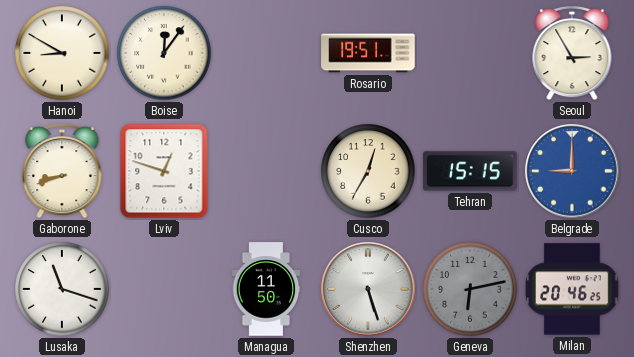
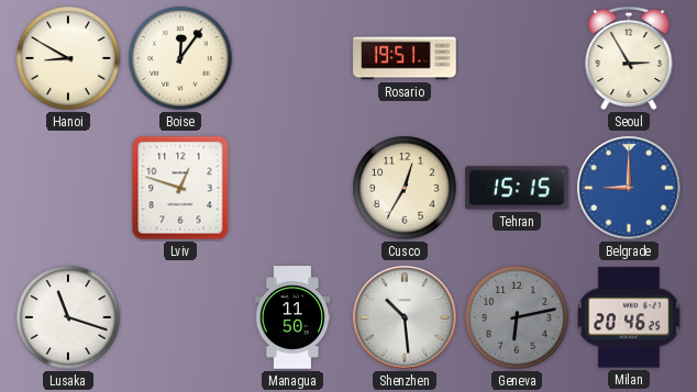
Gaborone: 8:42 -> none (62, 171)
Shenzhen: 5:27 -> 10:29 (405, 317)
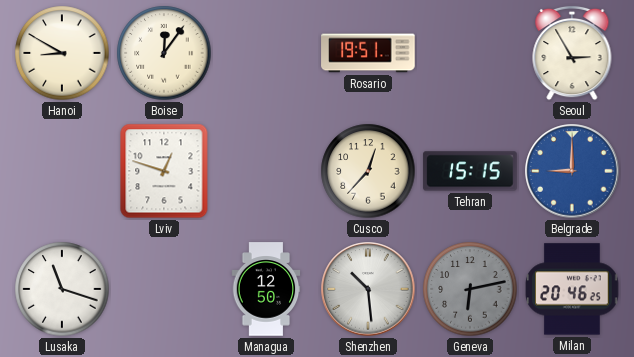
Cusco: 12:35 -> 12:37 (368, 171)
Managua: 11:50 -> 12:50 (266, 289)
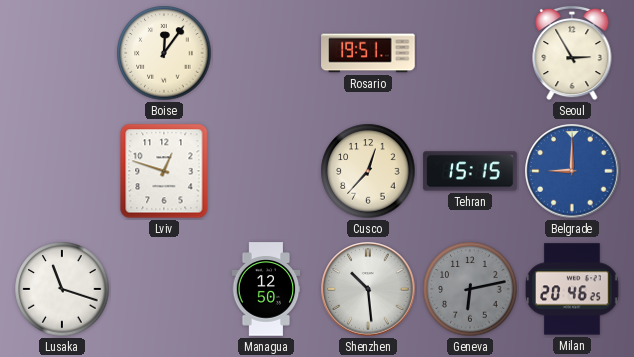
Hanoi: 8:50 -> none (62, 53)
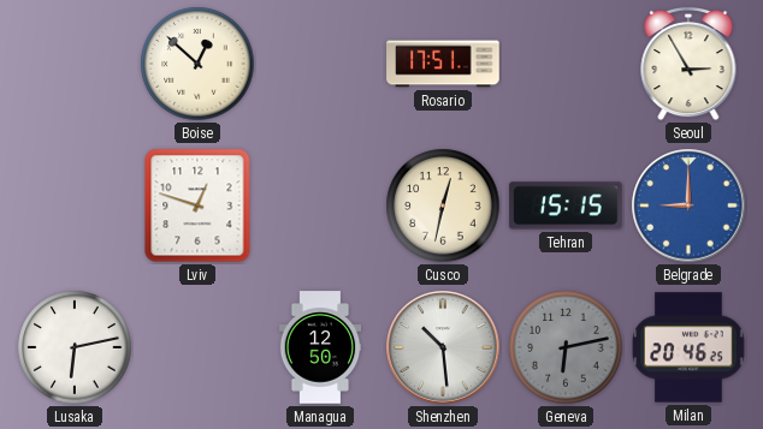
Boise: 12:06 -> 12:52 (197, 64)
Rosario: 19:51 -> 17:51 (443, 64)
Cusco: 12:37 -> 12:32 (443, 205)
Lusaka: 11:18 -> 6:13 (75, 347)
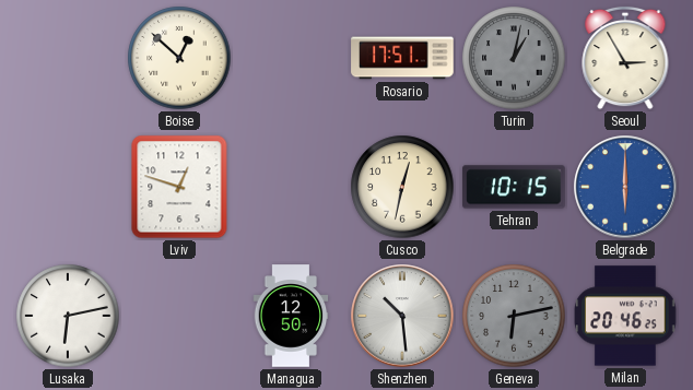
Turin: none -> 1:02 (514, 58)
Tehran: 15:15 -> 10:15 (514, 187)
Belgrade: 9:00 -> 6:00 (625, 187)
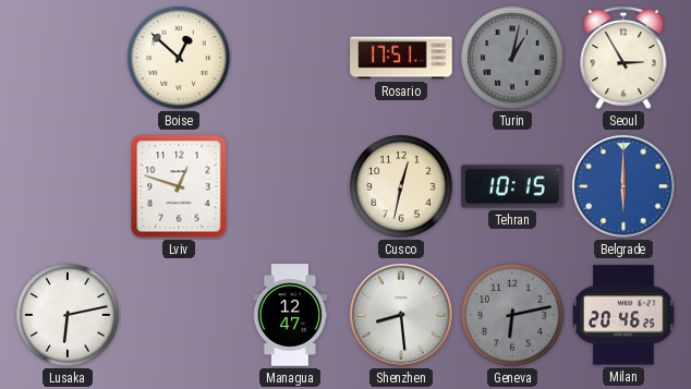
Managua: 12:50 -> 12:47 (290, 315)
Shenzhen: 10:29 -> 8:29 (401, 315)
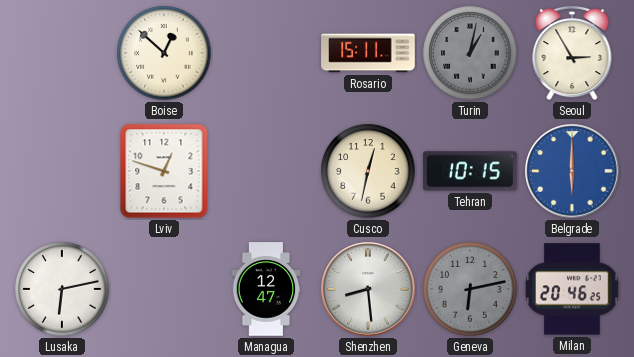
Rosario: 17:51 -> 15:11 (368, 53)
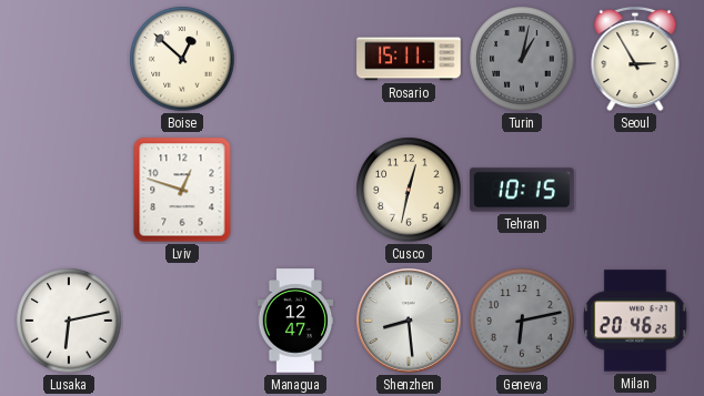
Belgrade: 6:00 -> none (572, 171)
